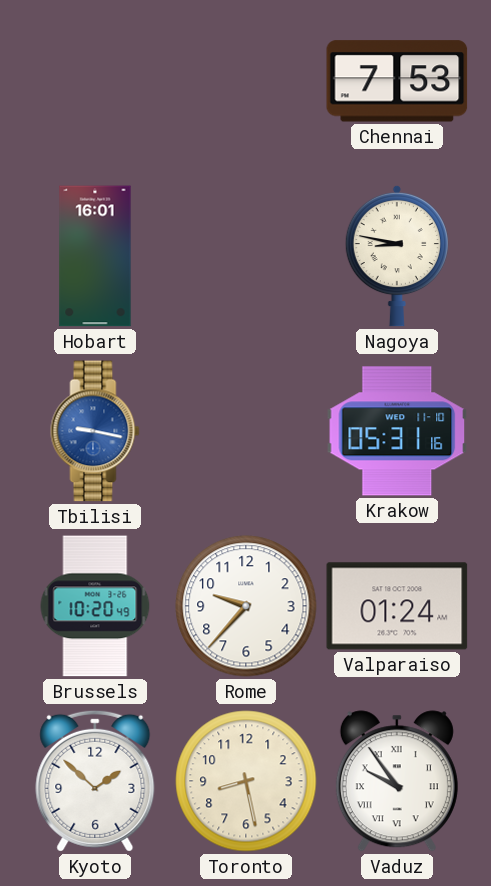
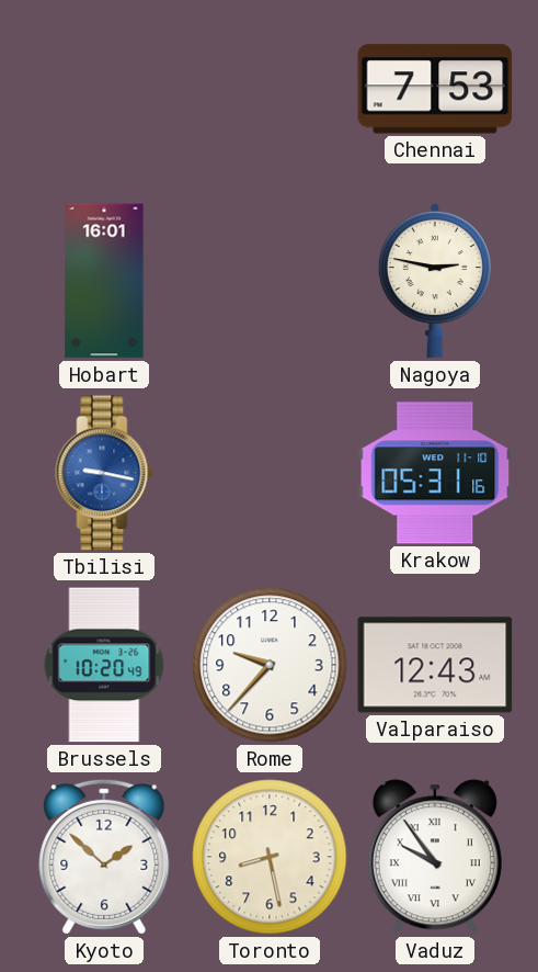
Nagoya: 8:47 -> 2:47 (435, 281)
Valparaiso: 01:24 -> 12:43 (435, 665)
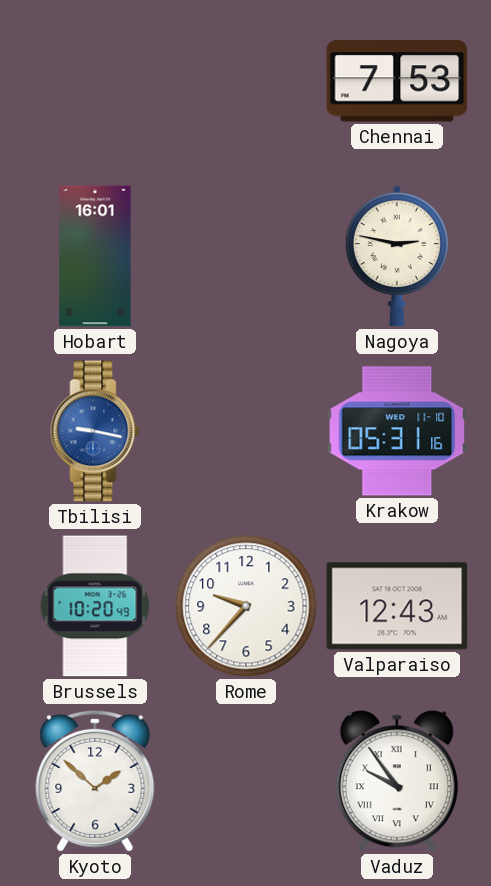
Toronto: 8:28 -> none (270, 857)
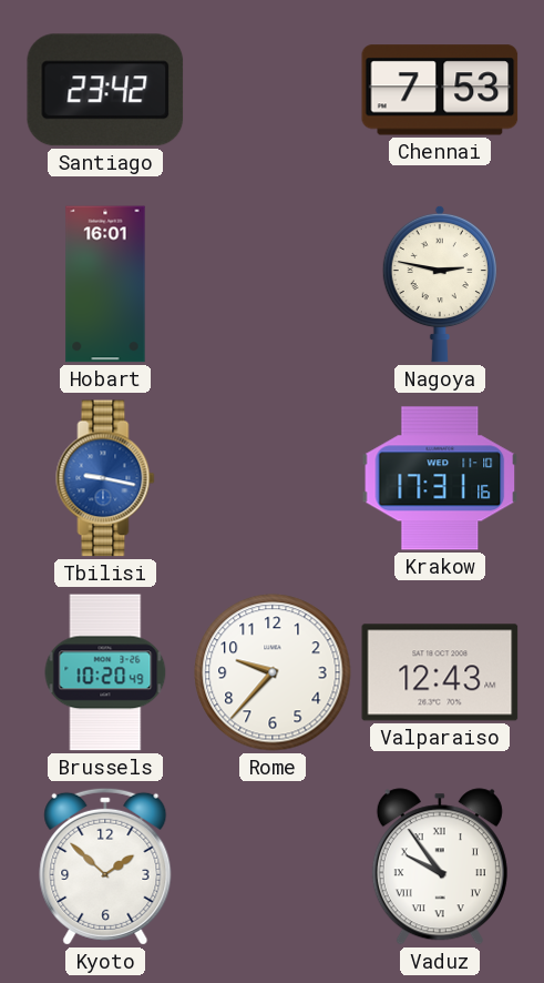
Santiago: none -> 23:42 (105, 90)
Krakow: 05:31 -> 17:31 (440, 478)
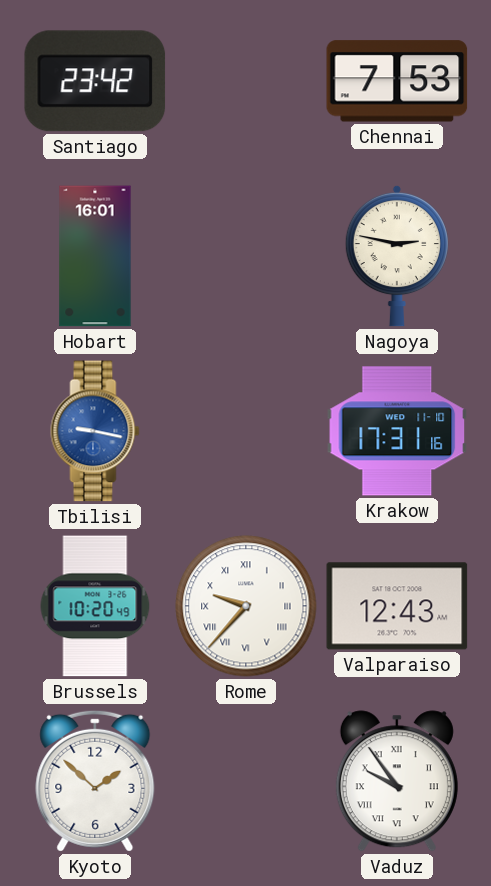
Rome numerals: Arabic -> Roman (246, 606)
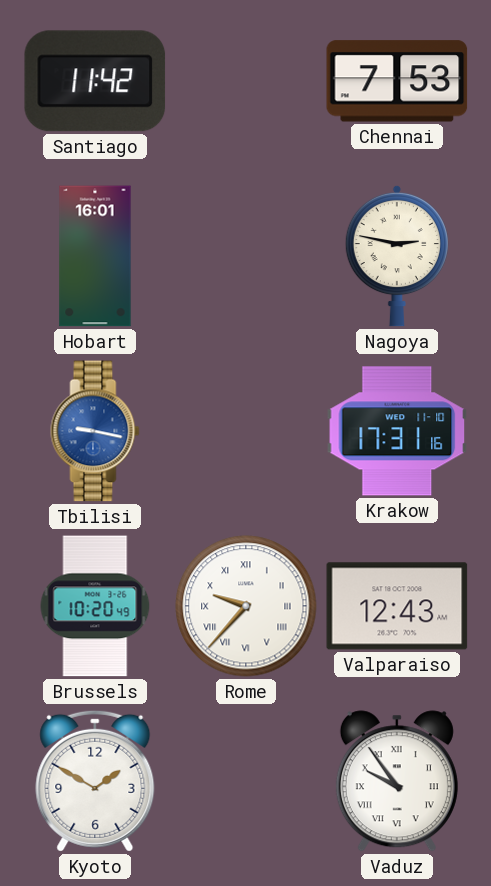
Santiago: 23:42 -> 11:42 (95, 81)
Kyoto: 1:52 -> 1:50 (95, 781)
